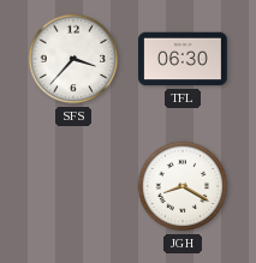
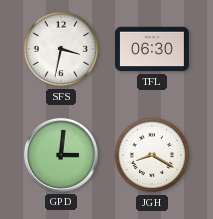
SFS: 3:37 -> 3:32 (61, 49)
GPD: none -> 3:01 (61, 155)
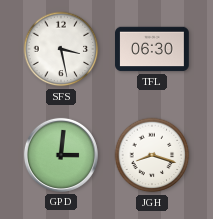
SFS: 3:32 -> 3:28 (61, 49)
JGH: 8:20 -> 8:18 (152, 155)
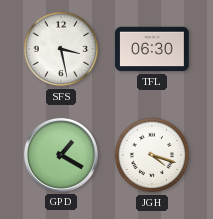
GPD: 3:01 -> 1:20 (61, 155)
JGH: 8:18 -> 4:18 (152, 155)
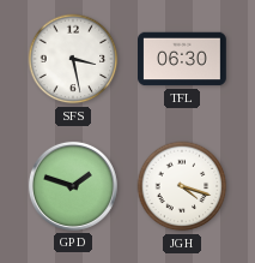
GPD: 1:20 -> 1:48 (73, 186)
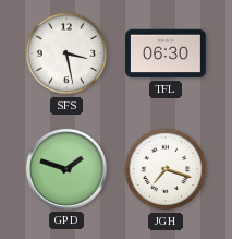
JGH: 4:18 -> 7:18 (166, 169)
